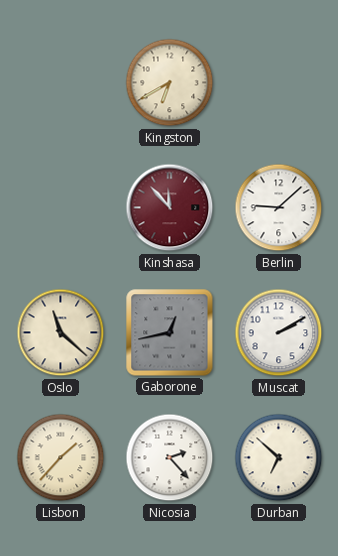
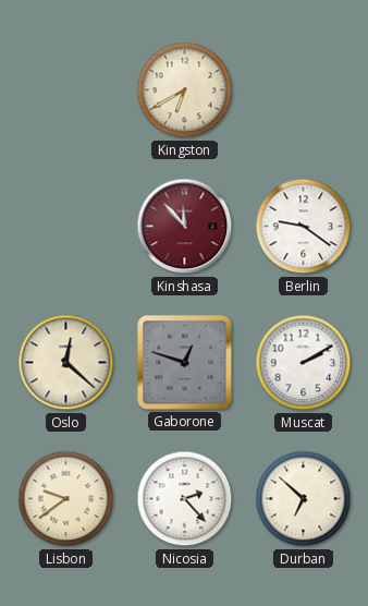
Berlin: 9:08 -> 9:21 (304, 227)
Oslo: 11:22 -> 12:22 (66, 363)
Gaborone: 12:43 -> 12:48 (185, 363)
Lisbon: 1:37 -> 9:39 (66, 499)
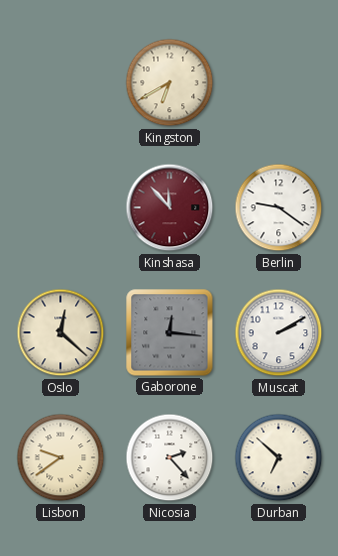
Gaborone: 12:48 -> 12:16 (170, 333)
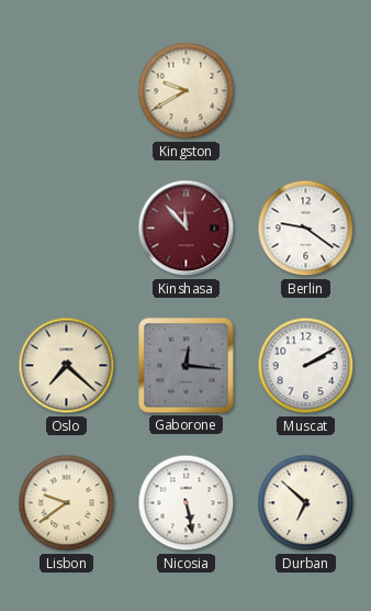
Kingston: 6:40 -> 9:40 (187, 91)
Oslo: 12:22 -> 7:22 (67, 366)
Nicosia: 2:23 -> 5:28 (187, 503)
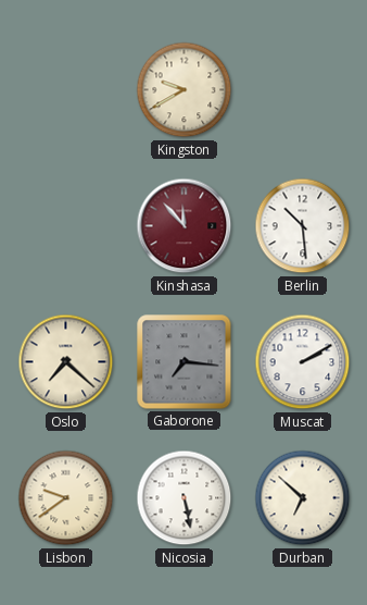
Berlin: 9:21 -> 10:29 (303, 226)
Gaborone: 12:16 -> 7:16 (185, 362)
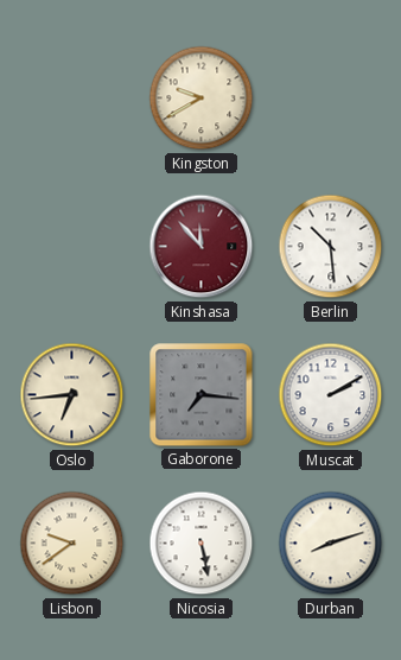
Oslo: 7:22 -> 6:44 (72, 395)
Durban: 6:52 -> 8:12 (331, 544)
